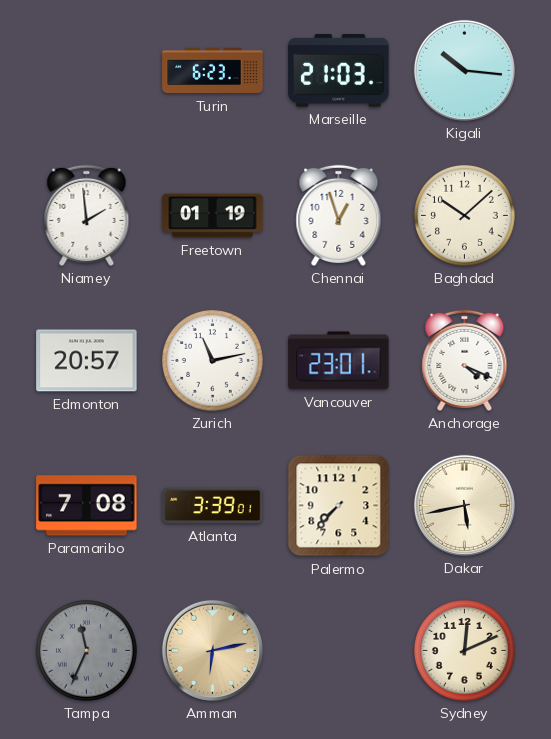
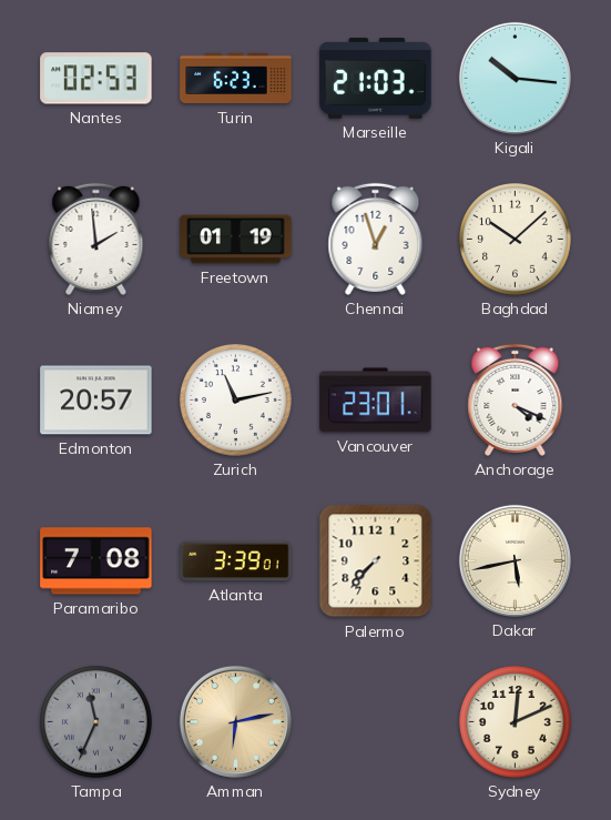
Nantes: none -> 02:53 (96, 79)
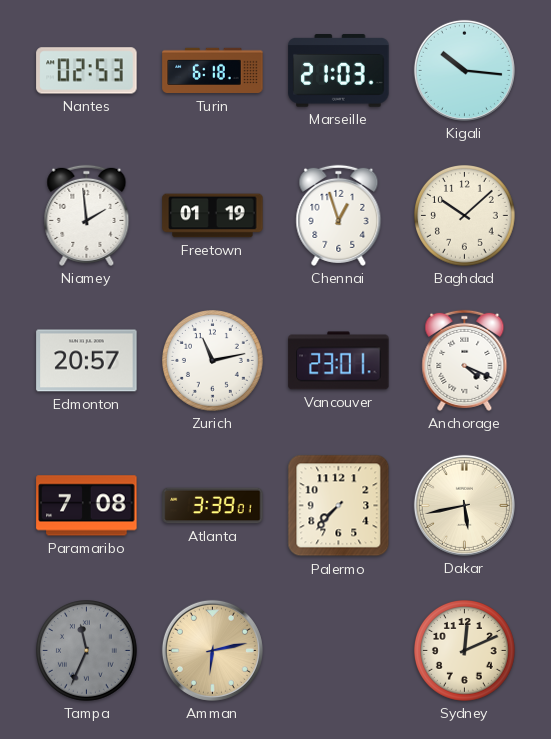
Turin: 6:23 -> 6:18 (213, 71)
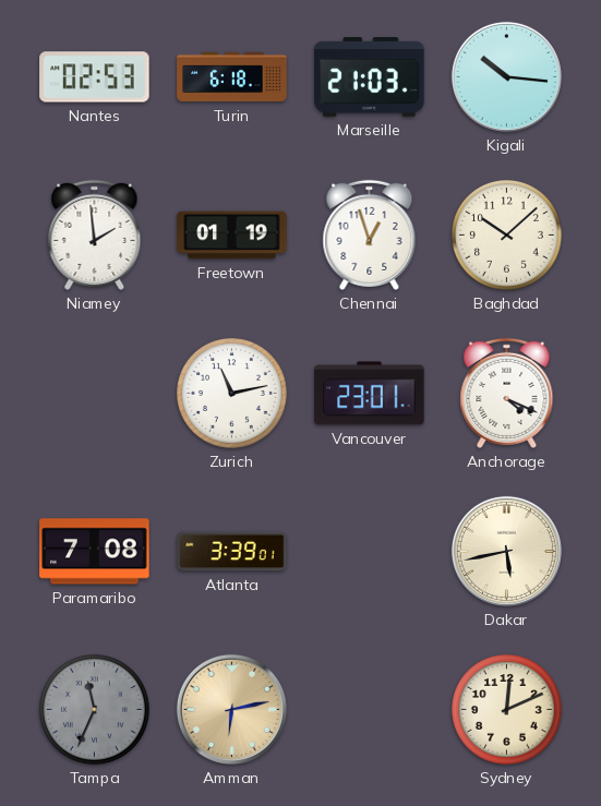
Edmonton: 20:57 -> none (87, 361)
Palermo: 7:37 -> none (339, 506)
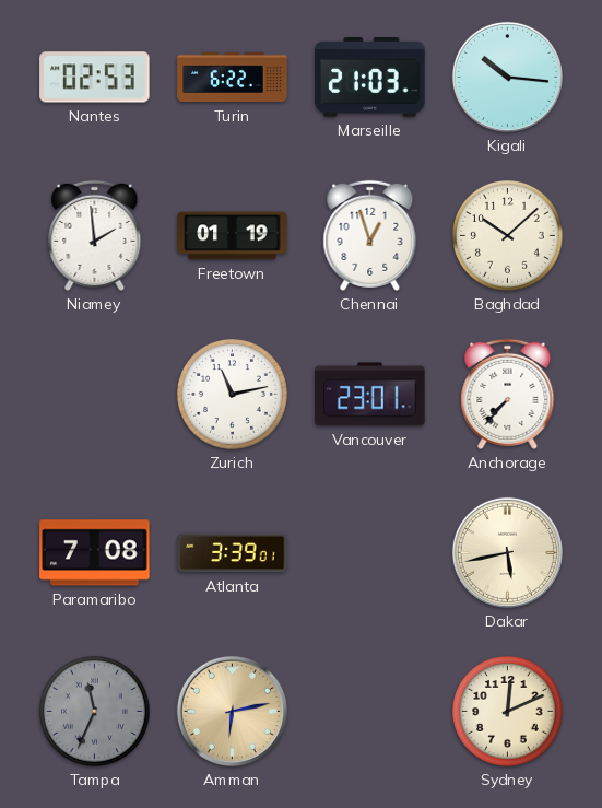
Turin: 6:18 -> 6:22 (233, 78)
Anchorage: 4:19 -> 7:37 (508, 394)
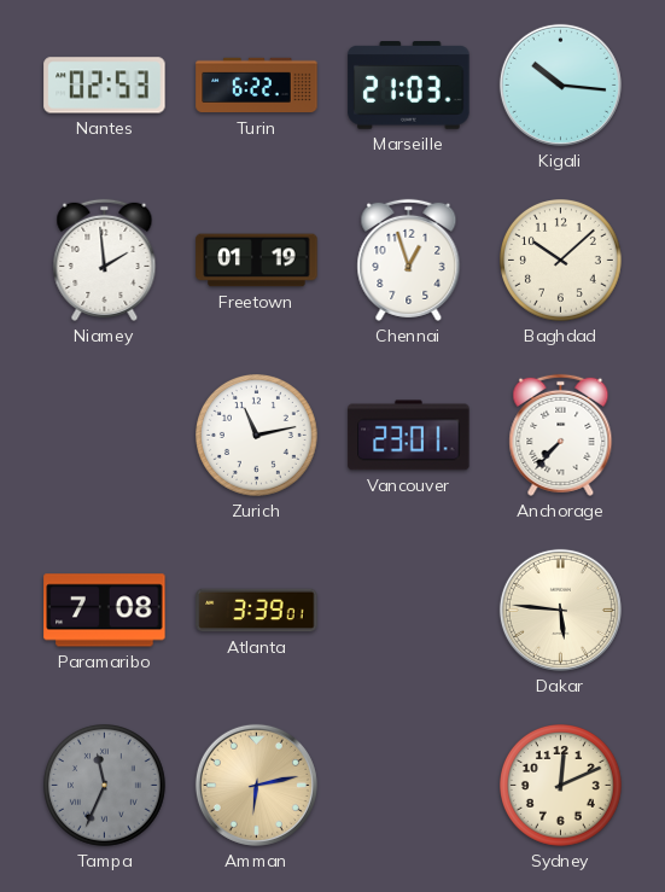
Dakar: 5:43 -> 5:46 (560, 610)
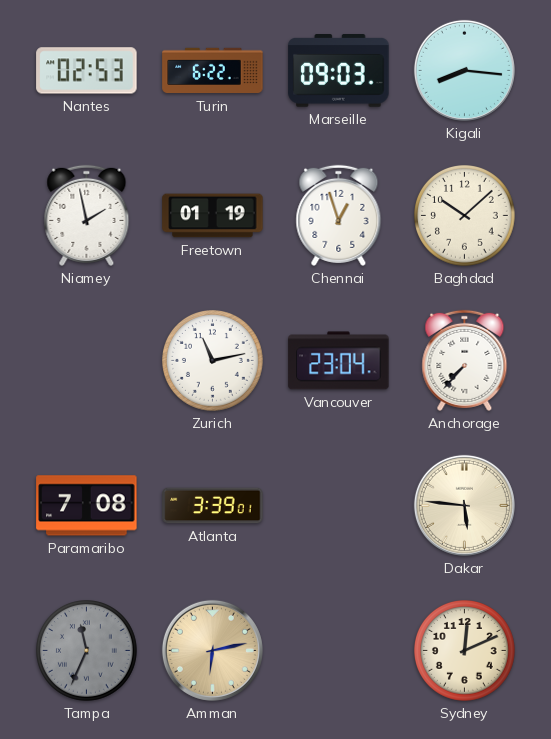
Marseille: 21:03 -> 09:03 (339, 71)
Kigali: 10:16 -> 8:16 (464, 70)
Niamey: 1:59 -> 1:58 (87, 215)
Vancouver: 23:01 -> 23:04 (339, 361)
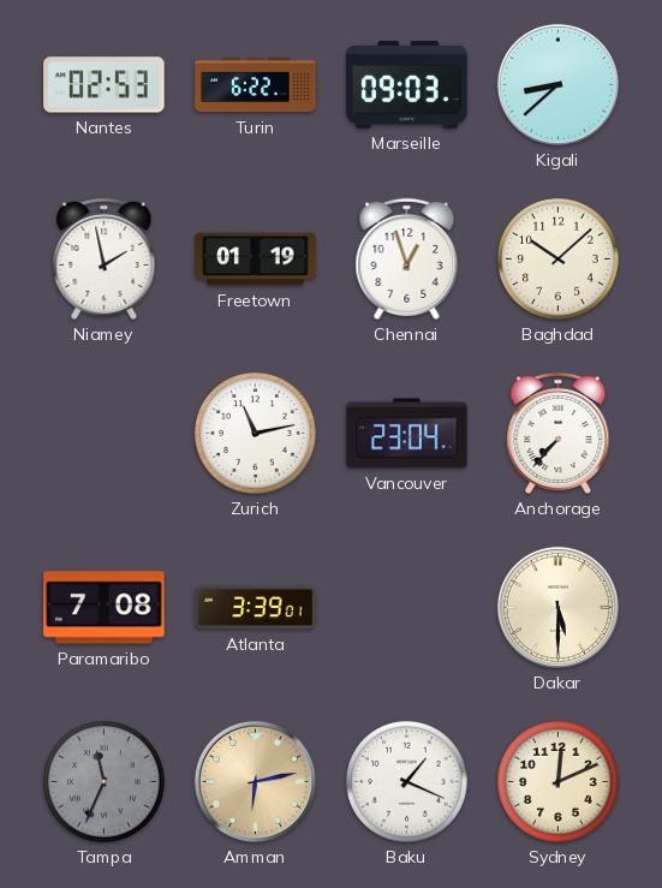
Kigali: 8:16 -> 8:38 (557, 84)
Dakar: 5:46 -> 5:30 (557, 607)
Baku: none -> 1:19 (407, 782)
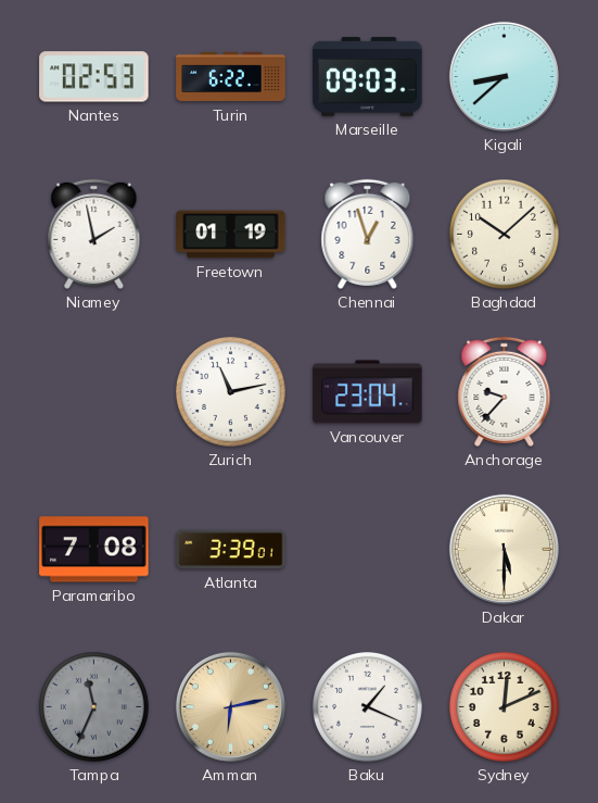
Anchorage: 7:37 -> 9:37 (505, 391)
